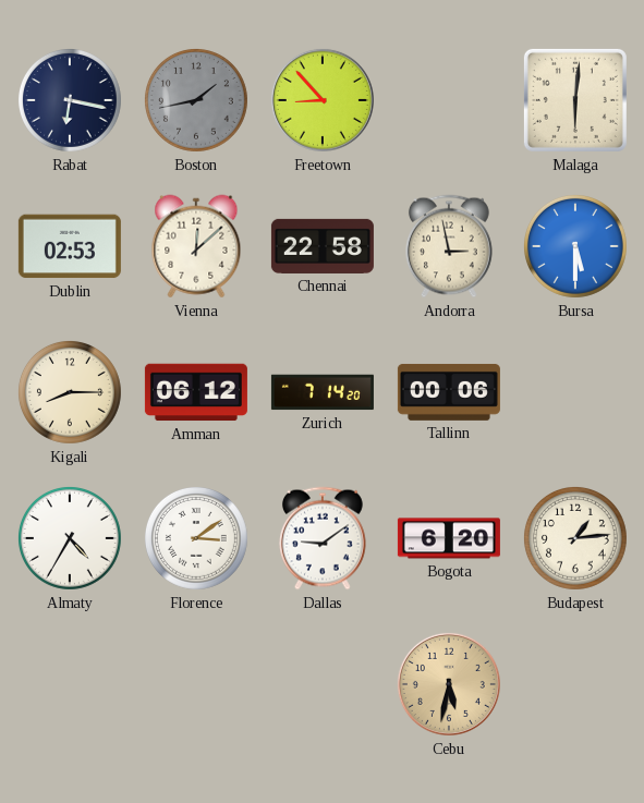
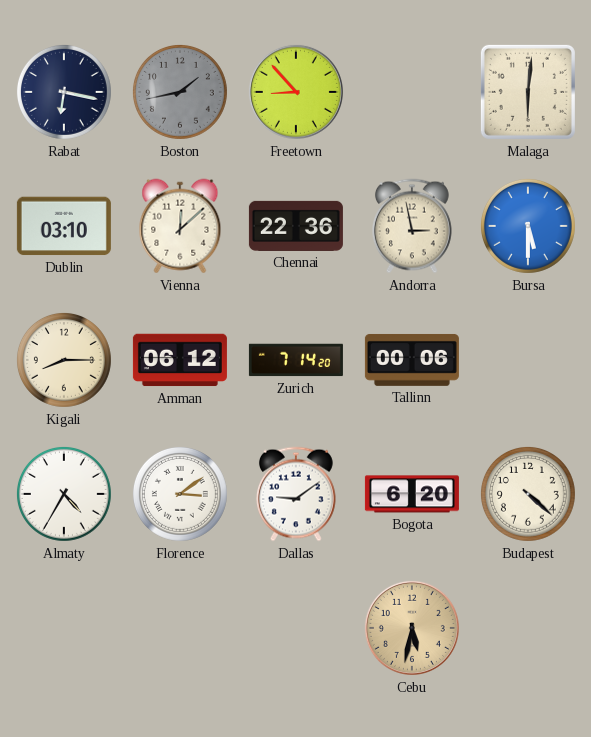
Dublin: 02:53 -> 03:10 (64, 226)
Chennai: 22:58 -> 22:36 (296, 226)
Budapest: 1:14 -> 4:22 (528, 494)
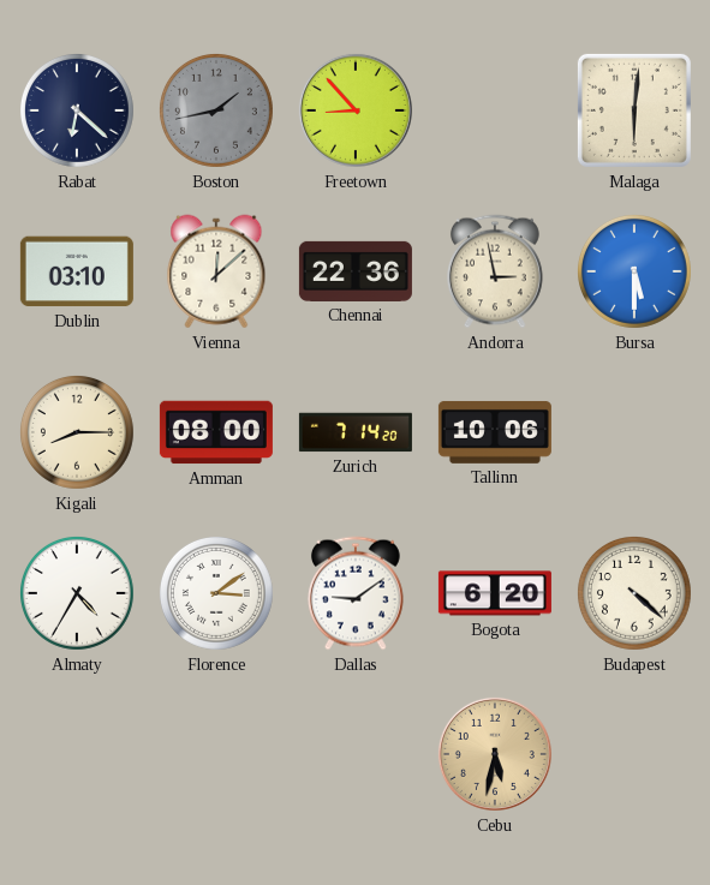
Rabat: 6:17 -> 6:22 (77, 110)
Amman: 06:12 -> 08:00 (216, 432)
Tallinn: 00:06 -> 10:06 (495, 432)
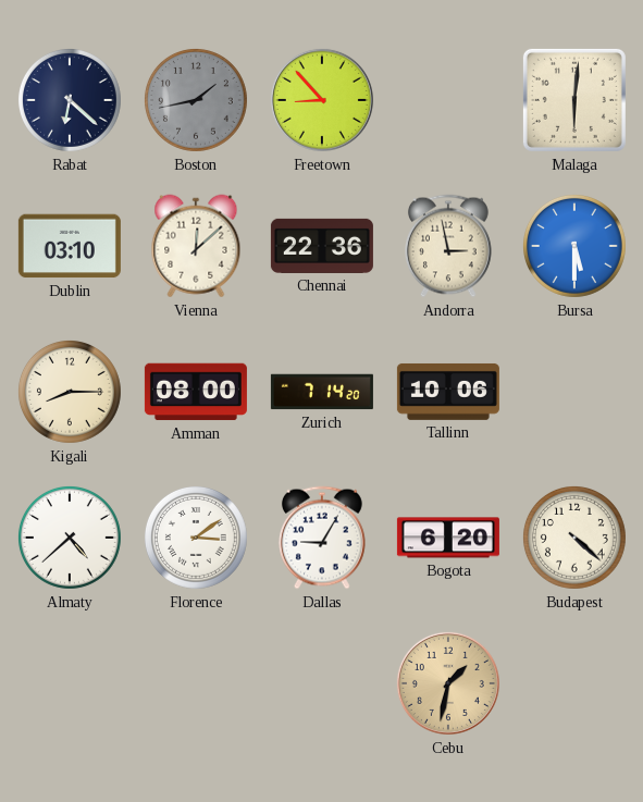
Almaty: 4:35 -> 4:38 (70, 538)
Dallas: 9:09 -> 9:05 (322, 538)
Cebu: 5:32 -> 1:32 (448, 683)
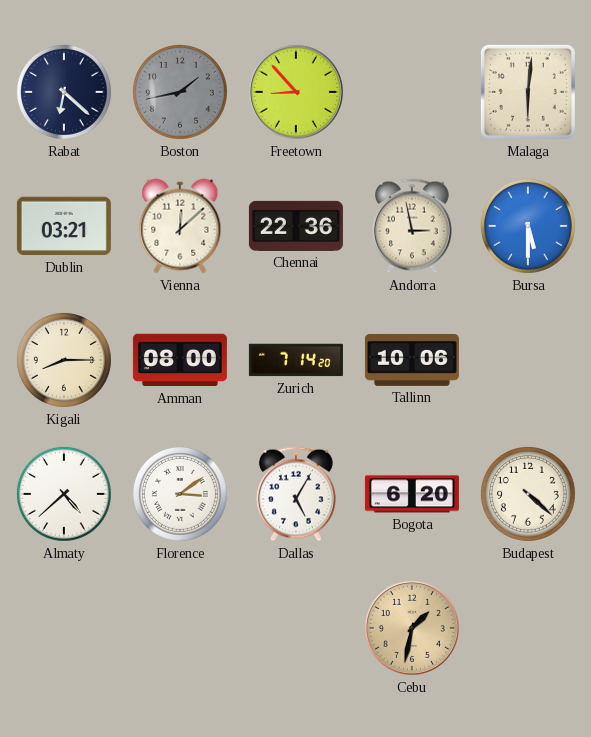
Dublin: 03:10 -> 03:21 (64, 226)
Dallas: 9:05 -> 5:05 (296, 494)
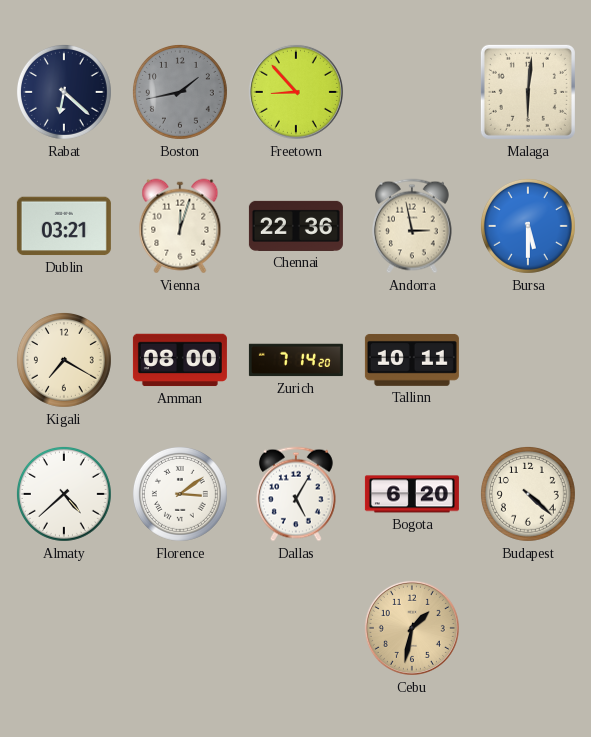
Vienna: 12:08 -> 12:03 (180, 226)
Kigali: 8:15 -> 7:20 (64, 360)
Tallinn: 10:06 -> 10:11 (412, 360)
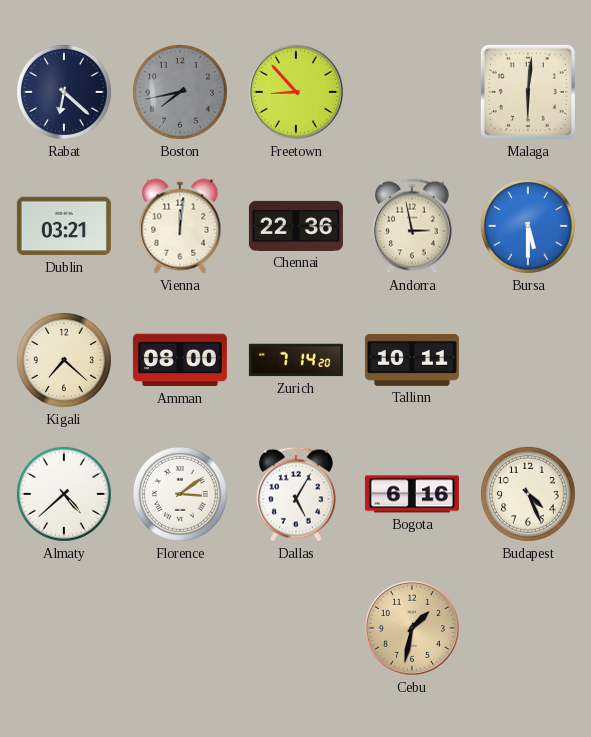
Boston: 1:43 -> 7:43 (180, 92)
Vienna: 12:03 -> 12:01 (180, 226)
Kigali: 7:20 -> 7:22 (64, 360)
Bogota: 6:20 -> 6:16 (412, 494)
Budapest: 4:22 -> 4:26 (528, 494)
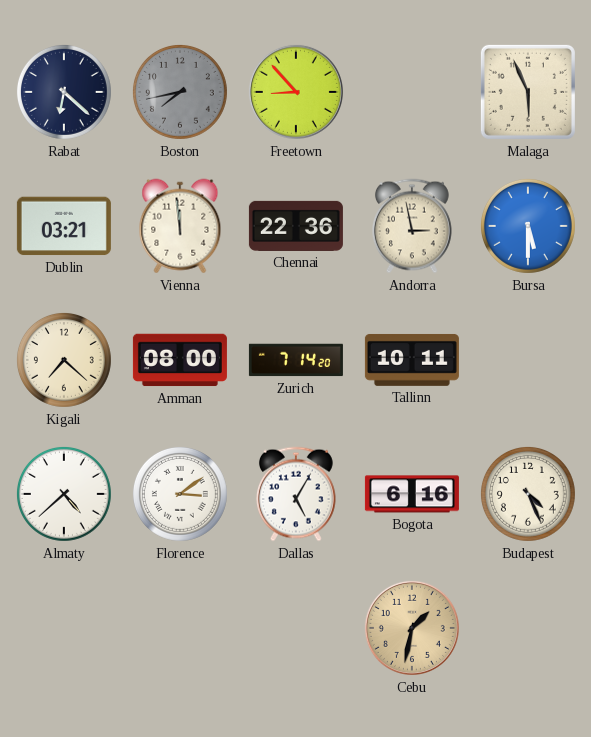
Malaga: 6:01 -> 5:56 (528, 92)
Vienna: 12:01 -> 11:59 (180, 226)
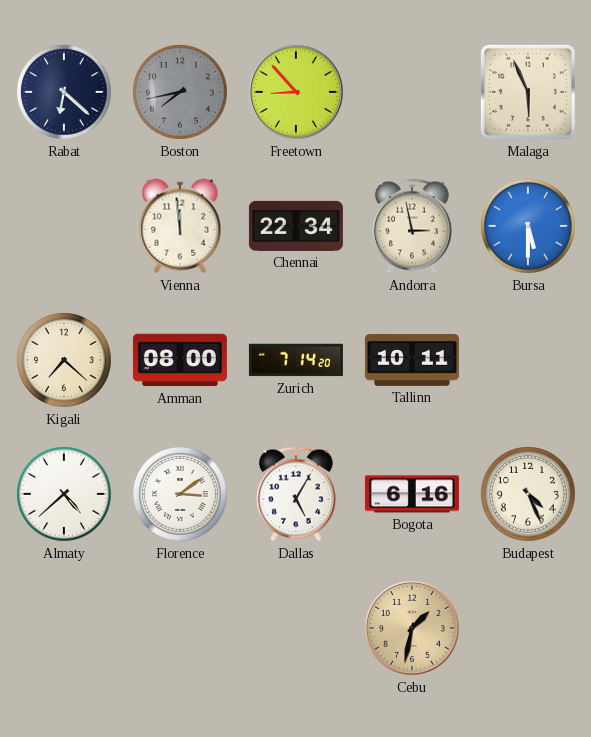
Dublin: 03:21 -> none (64, 226)
Chennai: 22:36 -> 22:34 (296, 226)
